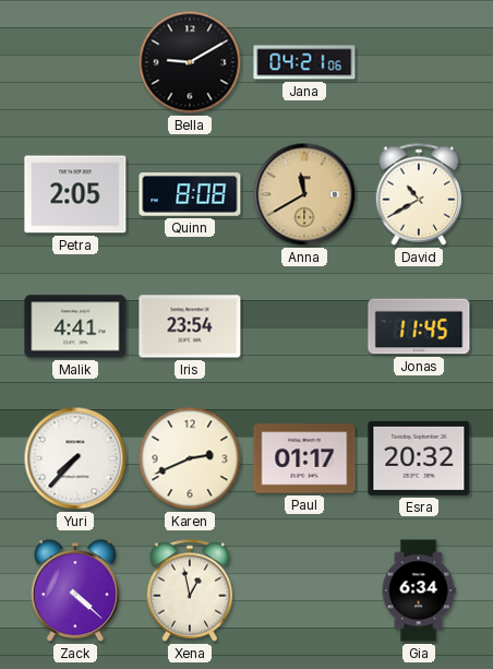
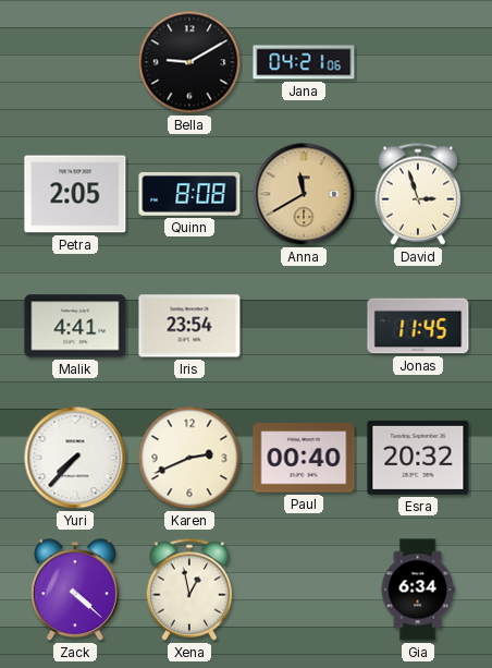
David: 10:40 -> 2:57 (418, 194)
Paul: 01:17 -> 00:40 (304, 458)
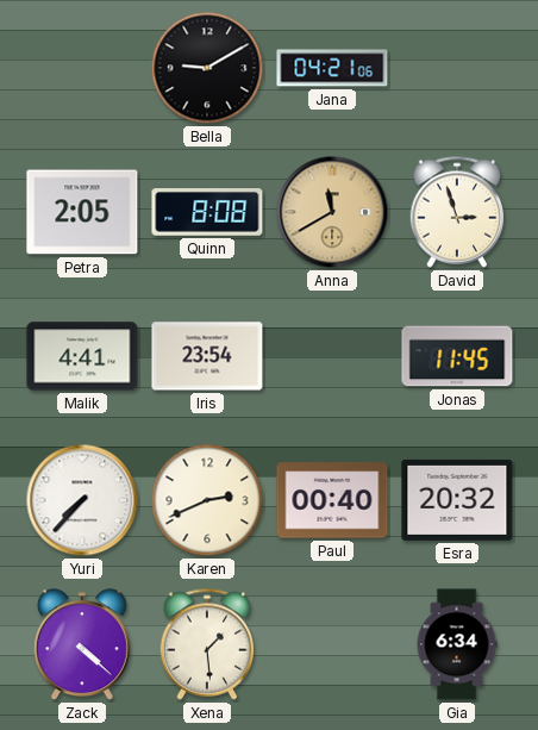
Xena: 12:58 -> 1:29 (207, 644)
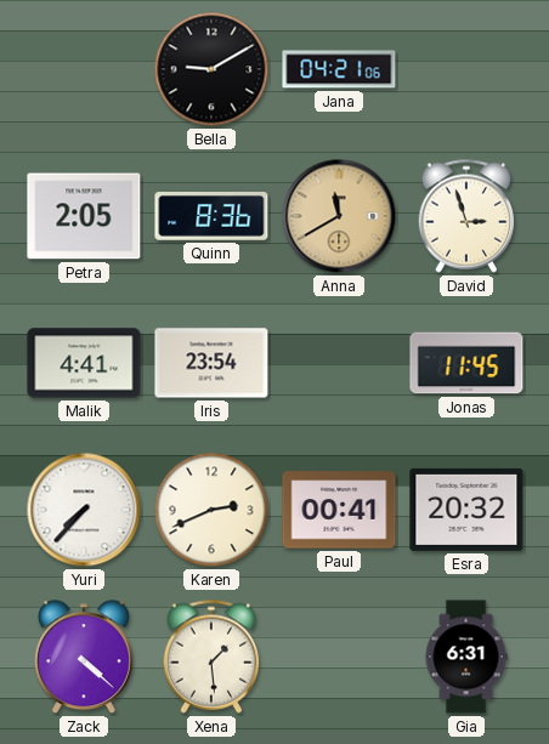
Quinn: 8:08 -> 8:36 (211, 217)
Paul: 00:40 -> 00:41 (339, 510)
Gia: 6:34 -> 6:31 (466, 657)
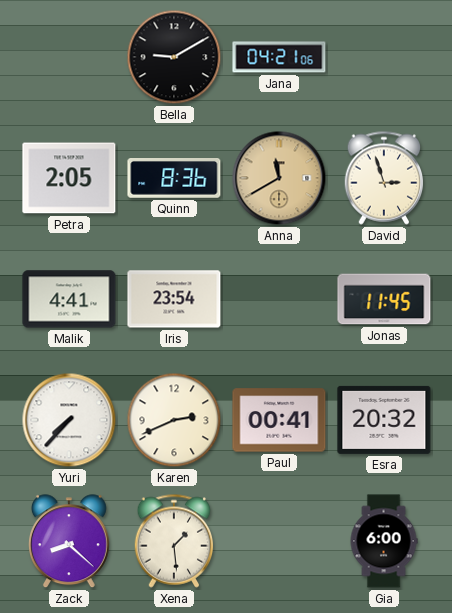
Zack: 4:22 -> 8:22 (69, 542)
Gia: 6:31 -> 6:00 (384, 541)
